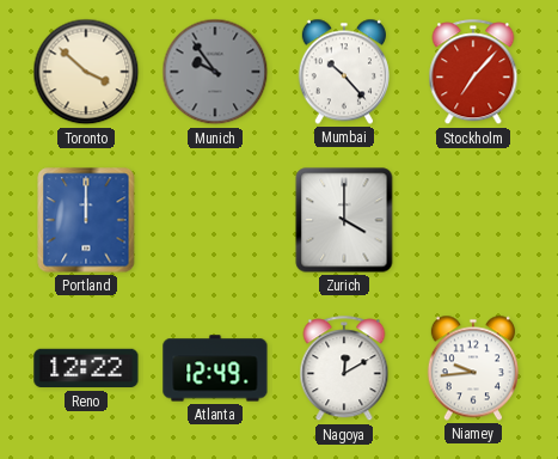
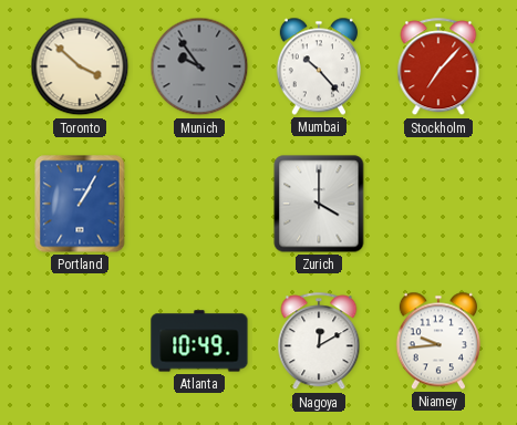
Portland: 12:00 -> 1:05 (80, 204)
Reno: 12:22 -> none (86, 368)
Atlanta: 12:49 -> 10:49 (199, 341)
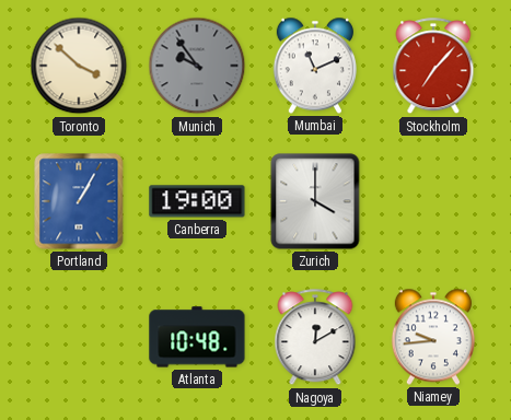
Mumbai: 10:23 -> 11:11 (315, 66)
Canberra: none -> 19:00 (197, 201)
Atlanta: 10:49 -> 10:48 (197, 337)
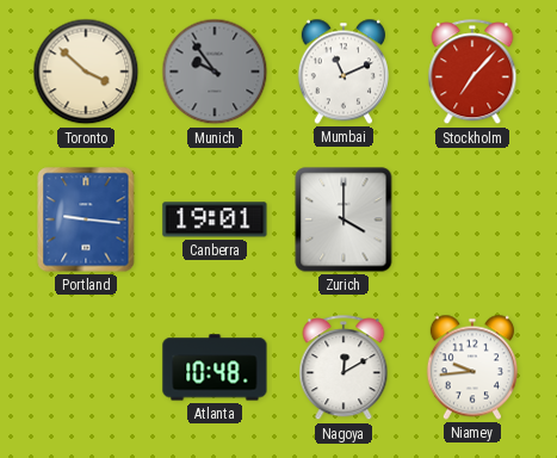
Portland: 1:05 -> 9:16 (86, 219)
Canberra: 19:00 -> 19:01 (215, 219)
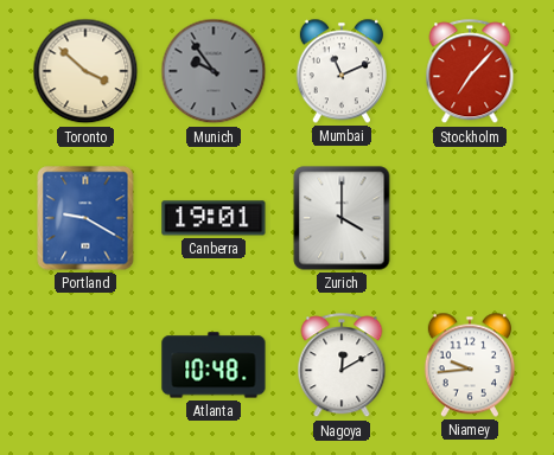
Portland: 9:16 -> 9:20 (85, 218)
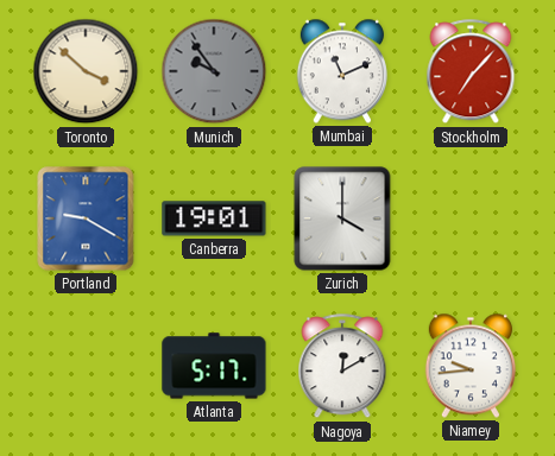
Atlanta: 10:48 -> 5:17 (214, 366)
